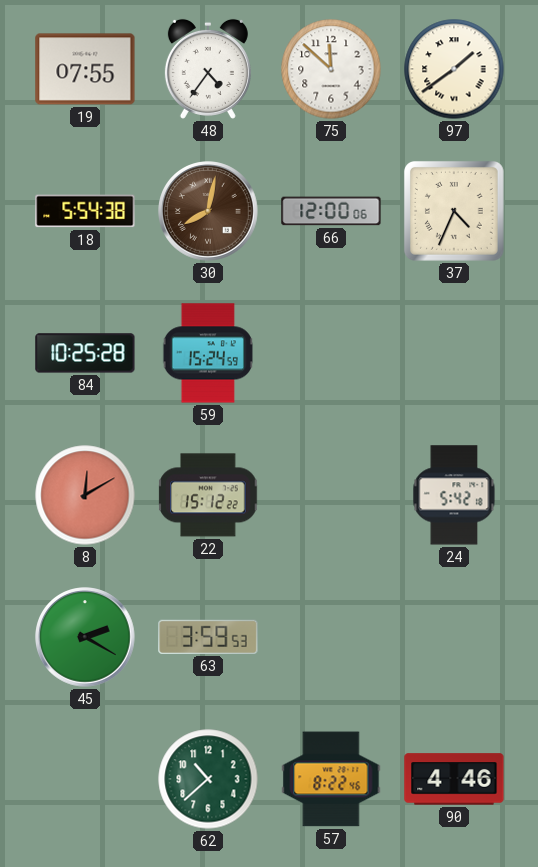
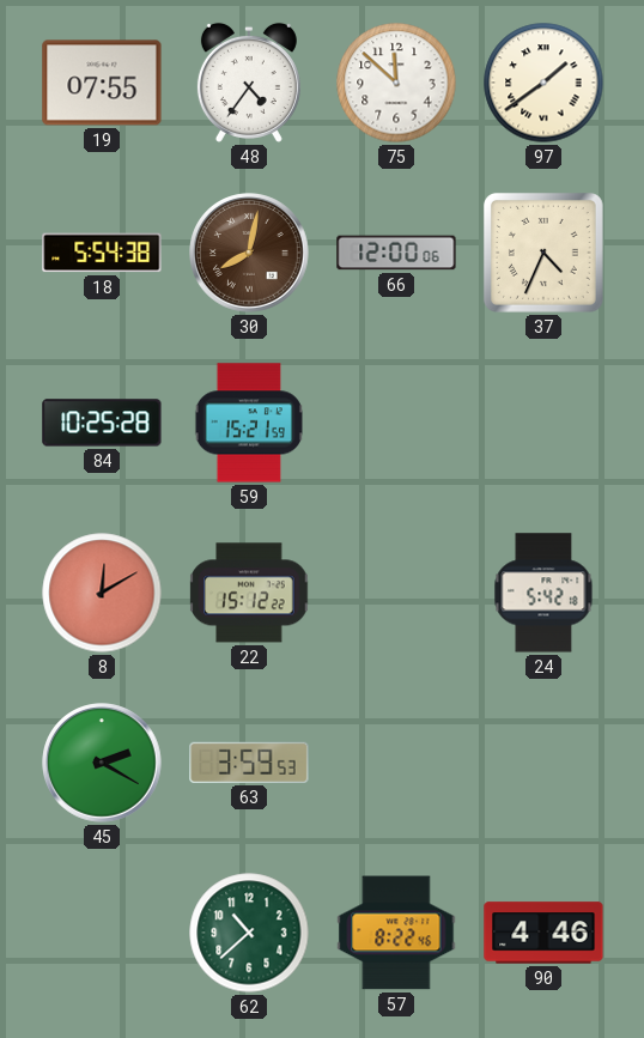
59: 15:24 -> 15:21 (249, 423)
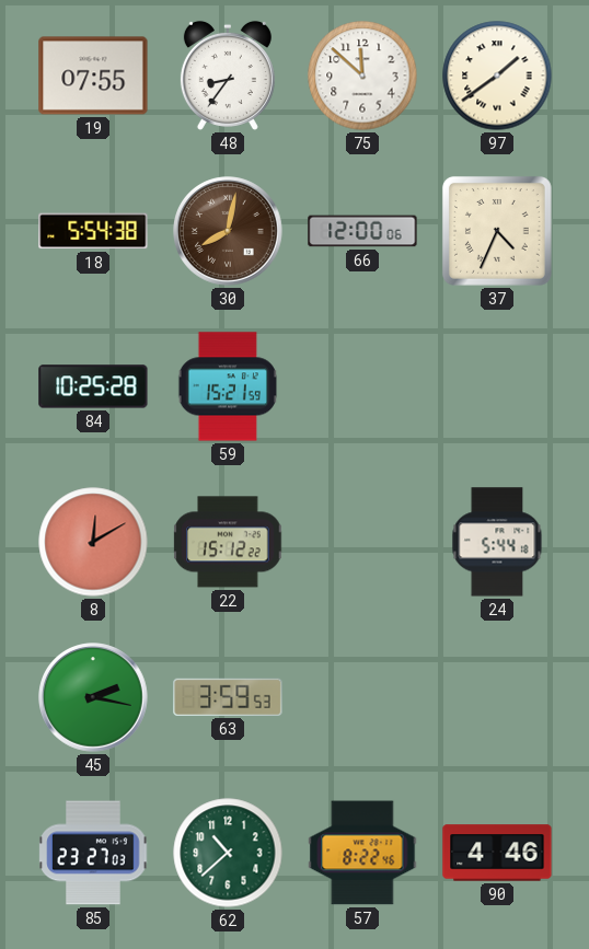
48: 4:36 -> 8:36 (228, 76)
24: 5:42 -> 5:44 (497, 542)
45: 2:20 -> 2:17 (93, 697)
85: none -> 23:27 (93, 853)
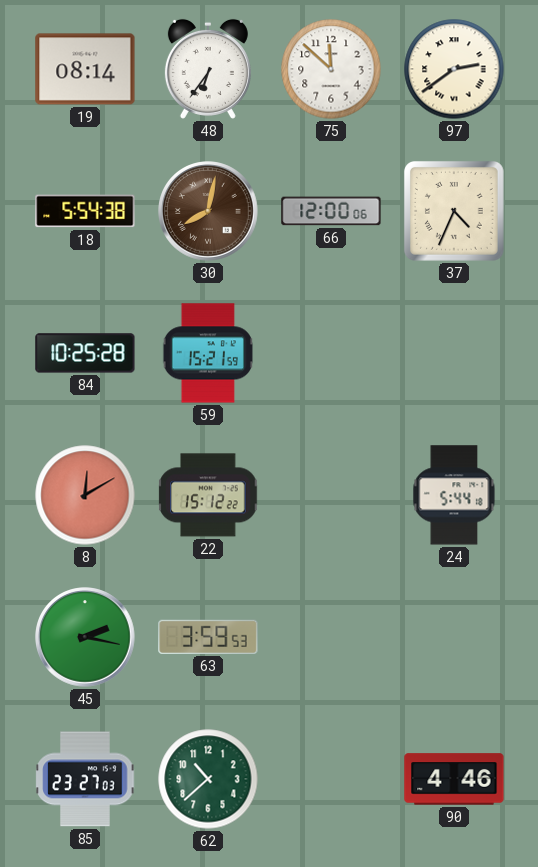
19: 07:55 -> 08:14 (85, 69)
48: 8:36 -> 6:36 (208, 69)
97: 1:39 -> 2:39 (454, 69)
57: 8:22 -> none (362, 853)
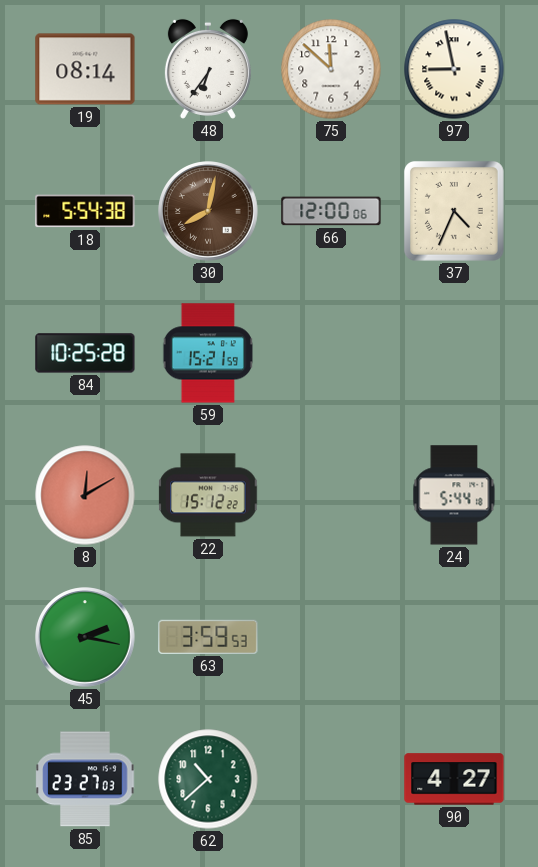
97: 2:39 -> 8:58 (454, 69)
90: 4:46 -> 4:27 (454, 779)
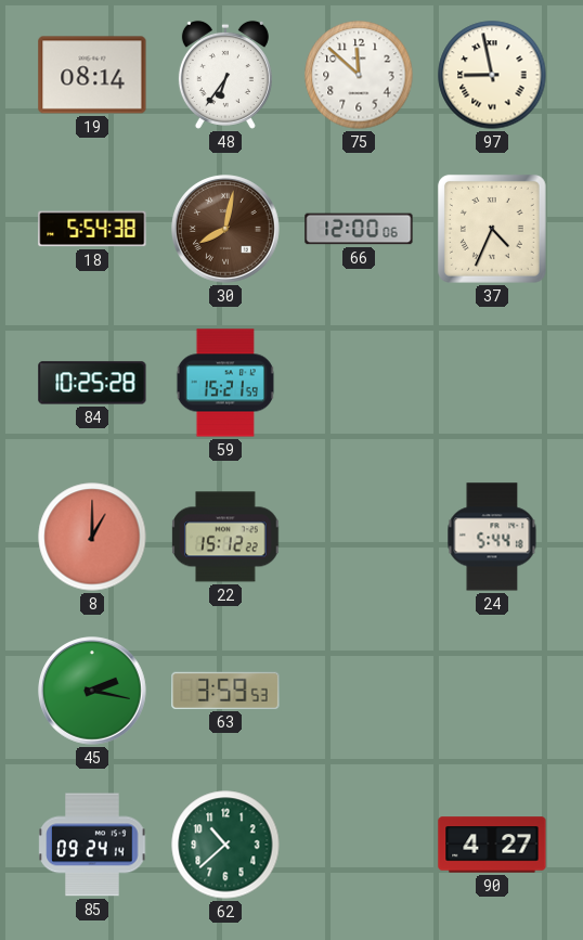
8: 12:10 -> 1:00 (92, 537)
85: 23:27 -> 09:24 (92, 845)
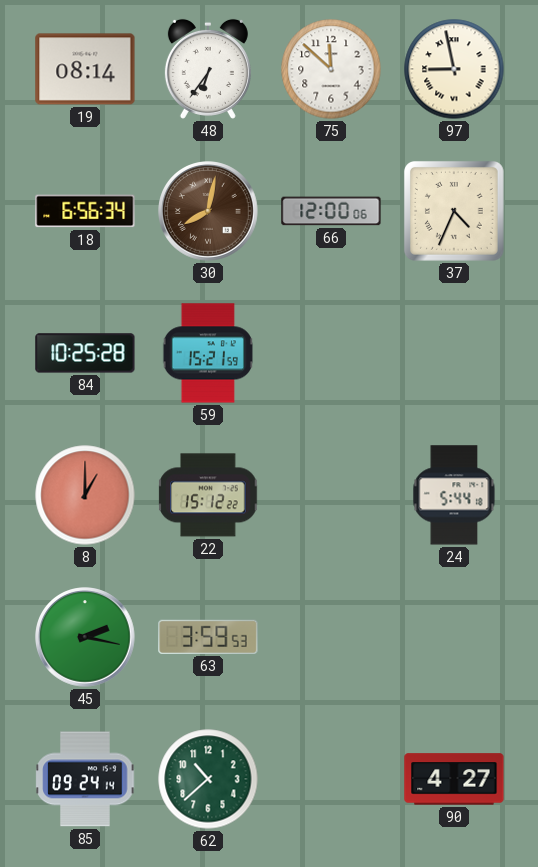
18: 5:54 -> 6:56 (85, 211)
